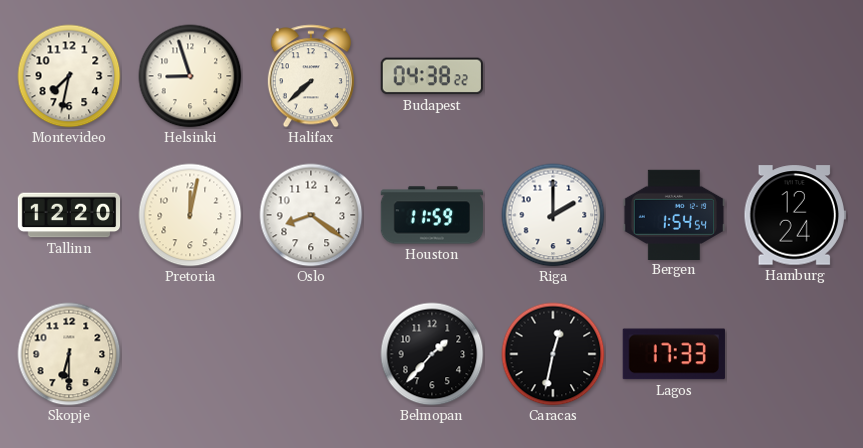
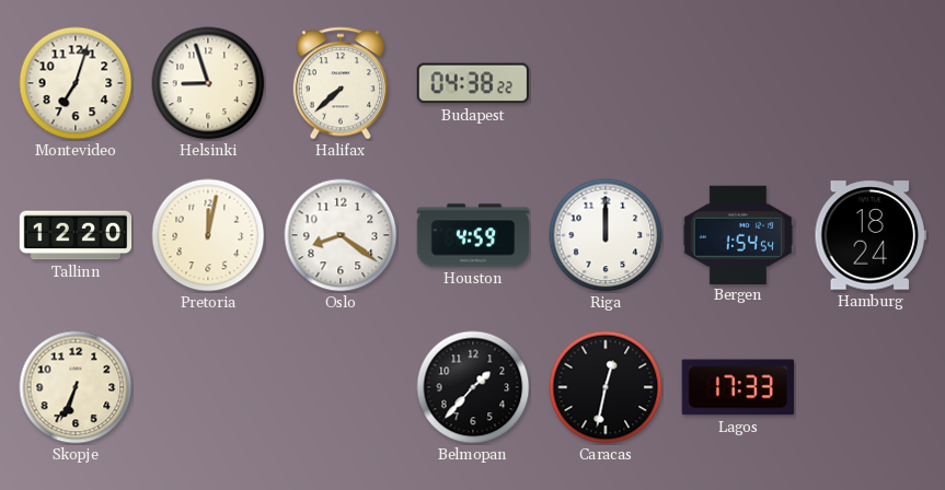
Montevideo: 7:32 -> 7:03 (76, 83)
Houston: 11:59 -> 4:59 (473, 235)
Riga: 2:00 -> 12:00 (606, 235)
Hamburg: 12:24 -> 18:24 (869, 235)
Skopje: 6:30 -> 6:34 (76, 387)
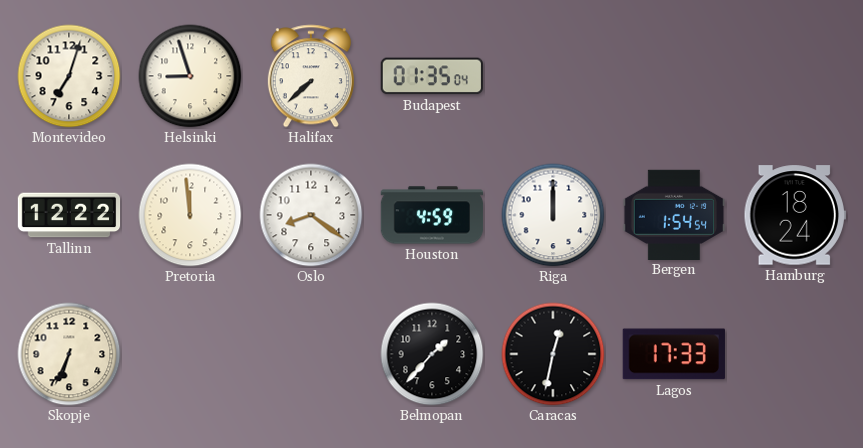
Budapest: 04:38 -> 01:35 (432, 76)
Tallinn: 12:20 -> 12:22 (69, 215)
Pretoria: 12:02 -> 11:59 (190, 215)
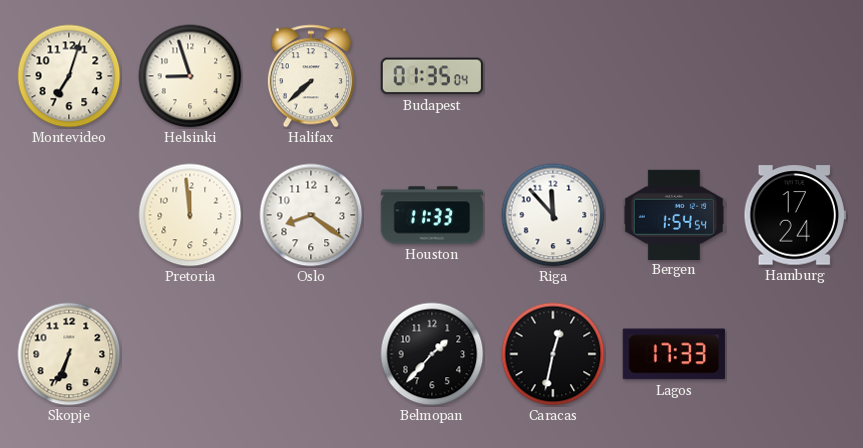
Tallinn: 12:22 -> none (69, 215)
Houston: 4:59 -> 11:33 (432, 215)
Riga: 12:00 -> 11:53 (553, 215)
Hamburg: 18:24 -> 17:24 (794, 215)
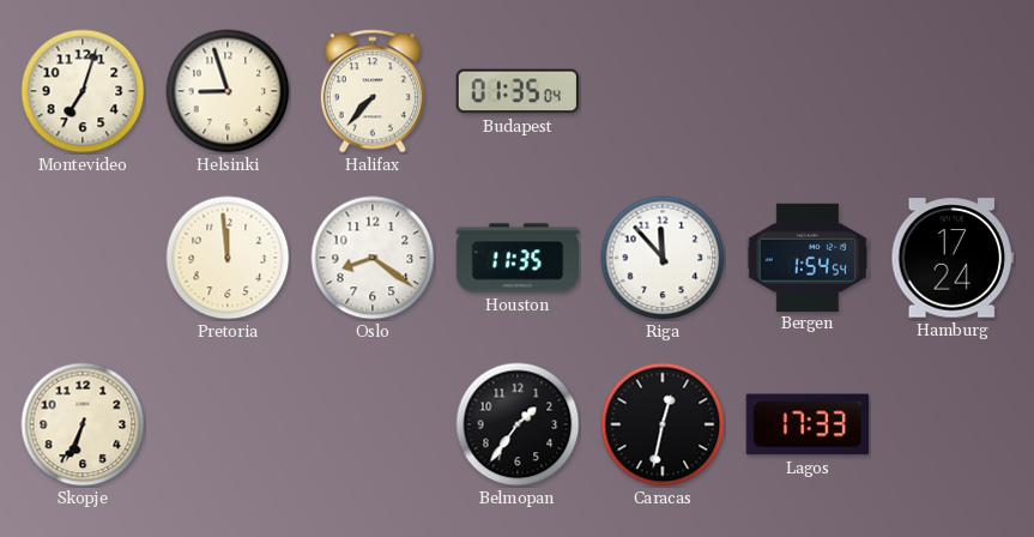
Halifax: 7:38 -> 7:37 (373, 91)
Houston: 11:33 -> 11:35 (518, 258)
Belmopan: 1:37 -> 1:36 (518, 424)
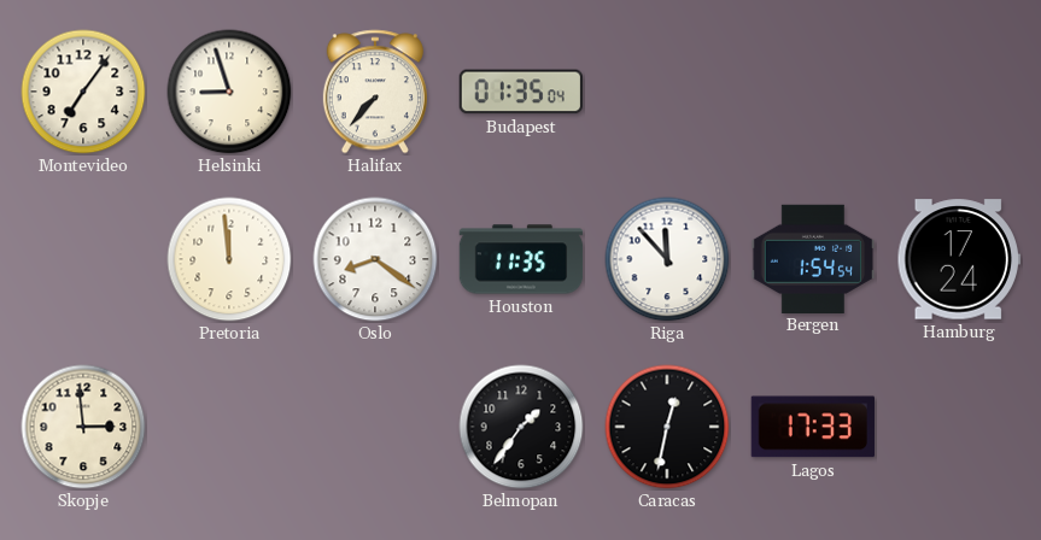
Montevideo: 7:03 -> 7:06 (83, 92)
Skopje: 6:34 -> 2:59 (83, 427)
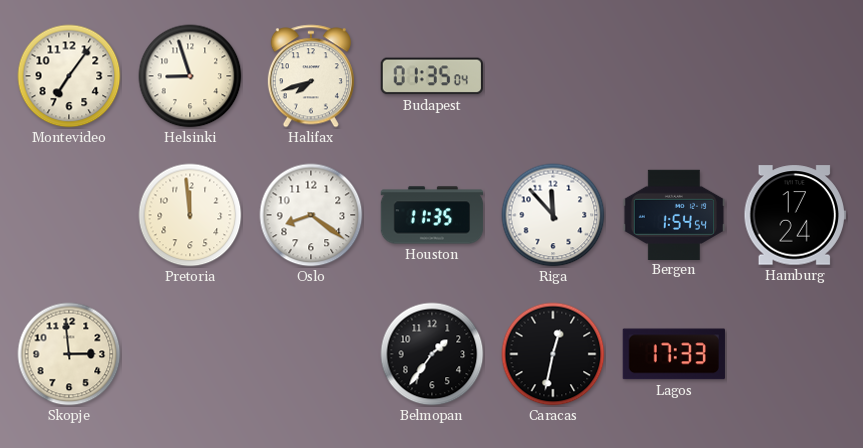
Halifax: 7:37 -> 7:42 (311, 76)
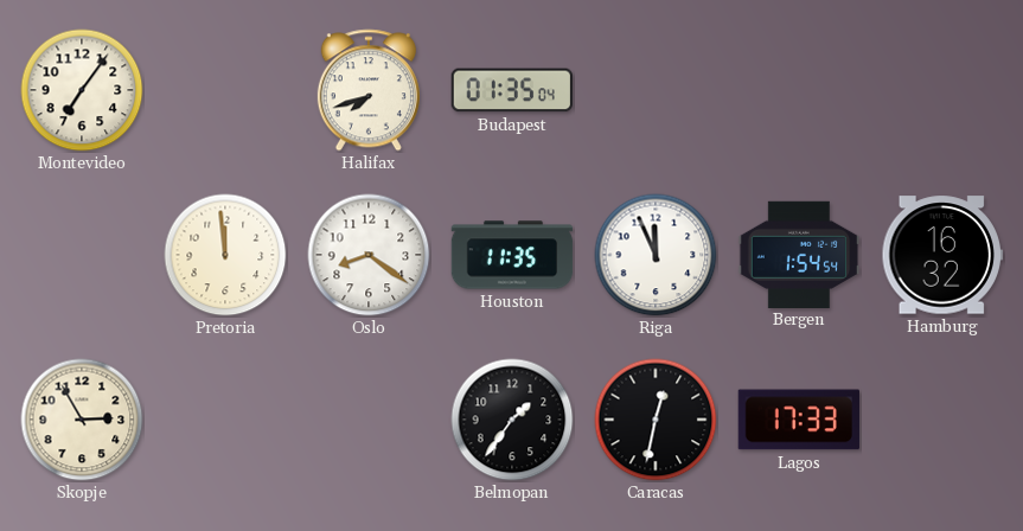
Helsinki: 8:57 -> none (190, 76)
Riga: 11:53 -> 11:56 (656, 255)
Hamburg: 17:24 -> 16:32 (941, 255)
Skopje: 2:59 -> 2:55 (82, 420)
